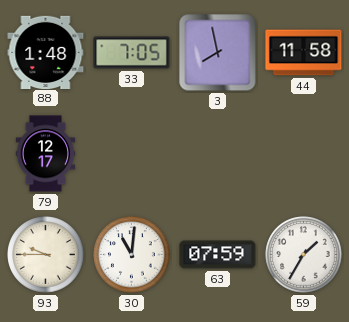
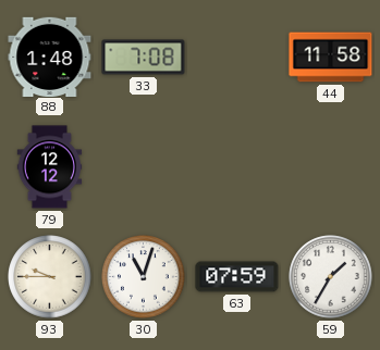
33: 7:05 -> 7:08 (144, 58)
3: 7:58 -> none (218, 53)
79: 12:17 -> 12:12 (50, 167)
30: 11:01 -> 11:03 (144, 277)
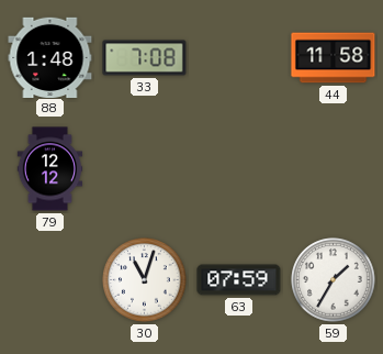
93: 9:45 -> none (50, 277)
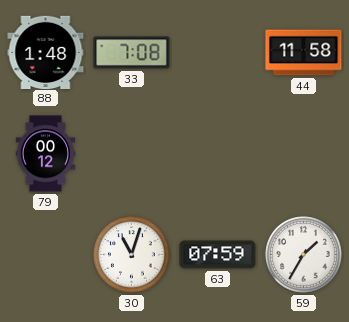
79: 12:12 -> 00:12 (46, 154)
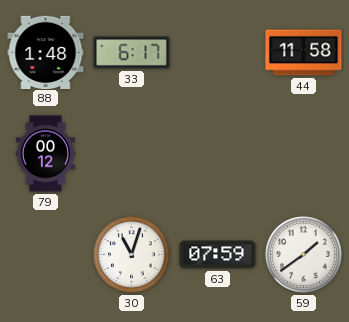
33: 7:08 -> 6:17 (132, 53)
59: 1:35 -> 1:39 (304, 255)
